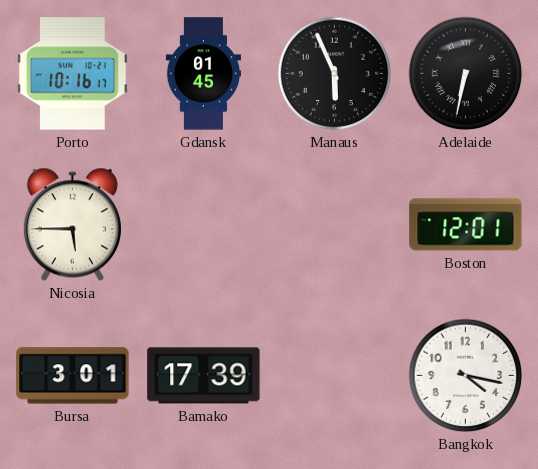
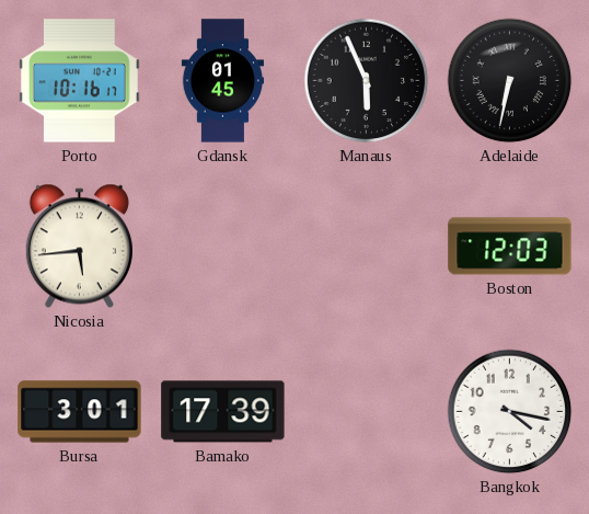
Nicosia: 5:45 -> 5:44 (79, 247)
Boston: 12:01 -> 12:03 (510, 247)
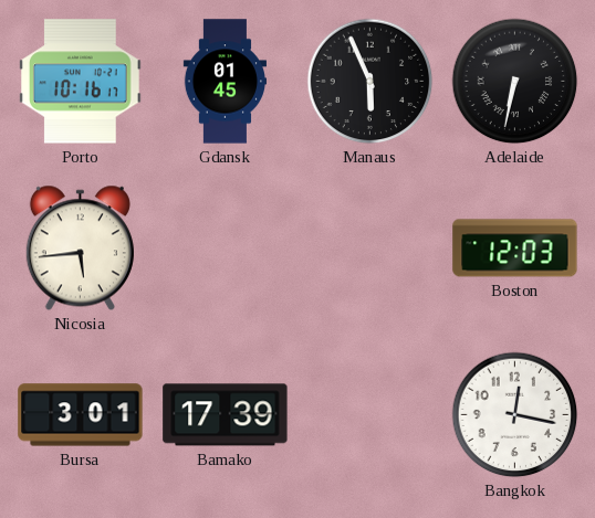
Bangkok: 4:17 -> 12:17 (515, 415)
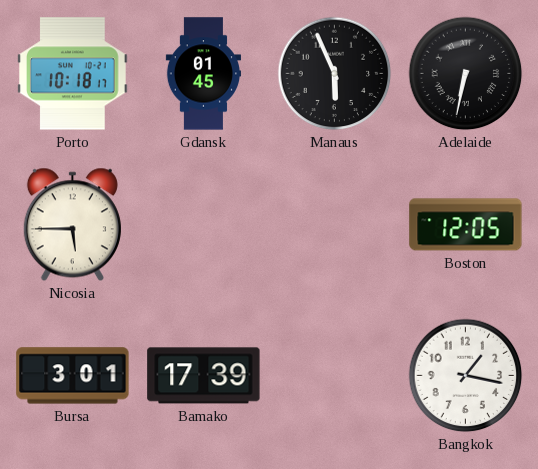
Porto: 10:16 -> 10:18 (73, 74)
Nicosia: 5:44 -> 5:45 (72, 225)
Boston: 12:03 -> 12:05 (466, 225)
Bangkok: 12:17 -> 1:17 (466, 376)
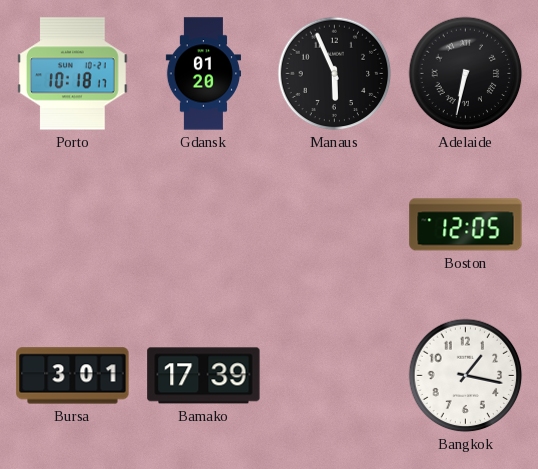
Gdansk: 01:45 -> 01:20 (203, 74)
Nicosia: 5:45 -> none (72, 225)
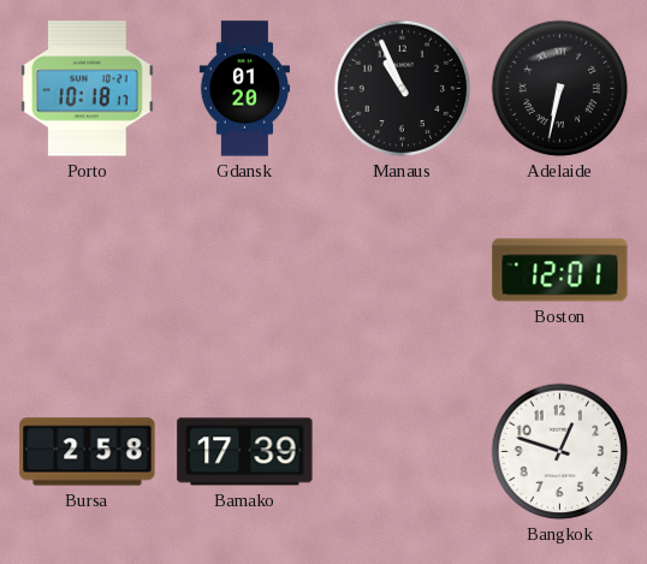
Manaus: 5:56 -> 10:56 (403, 89)
Boston: 12:05 -> 12:01 (560, 271)
Bursa: 3:01 -> 2:58 (88, 452)
Bangkok: 1:17 -> 12:48 (560, 452)
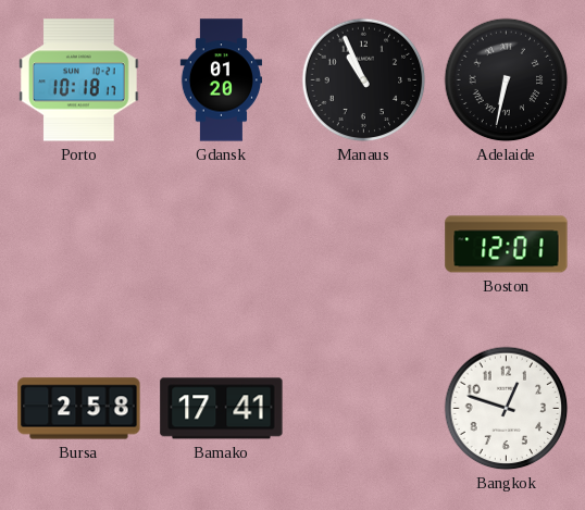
Bamako: 17:39 -> 17:41 (222, 409)
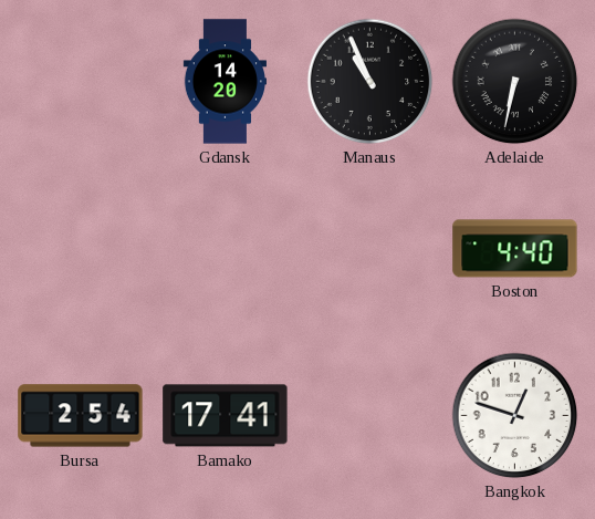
Porto: 10:18 -> none (79, 80)
Gdansk: 01:20 -> 14:20 (225, 82)
Boston: 12:01 -> 4:40 (515, 249)
Bursa: 2:58 -> 2:54 (81, 416)
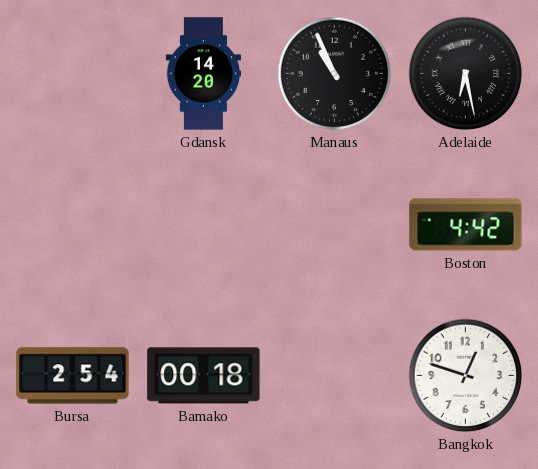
Adelaide: 6:32 -> 6:28 (466, 74)
Boston: 4:40 -> 4:42 (466, 225)
Bamako: 17:41 -> 00:18 (204, 376)
